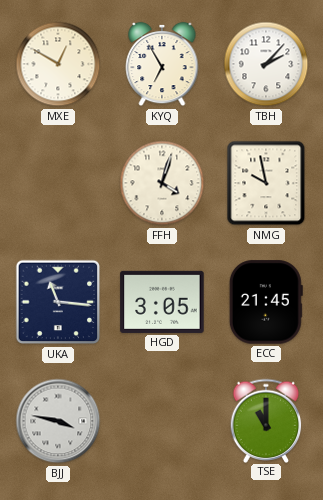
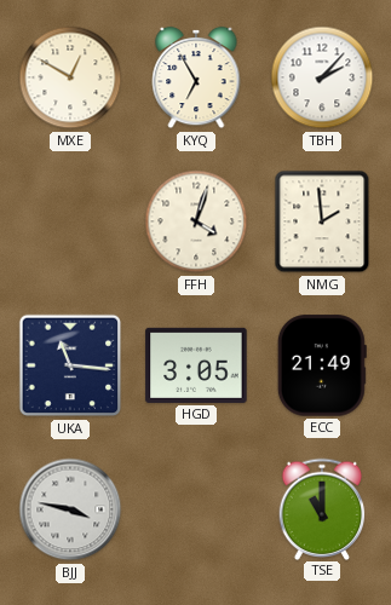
NMG: 9:58 -> 1:59 (322, 221)
ECC: 21:45 -> 21:49 (322, 365)
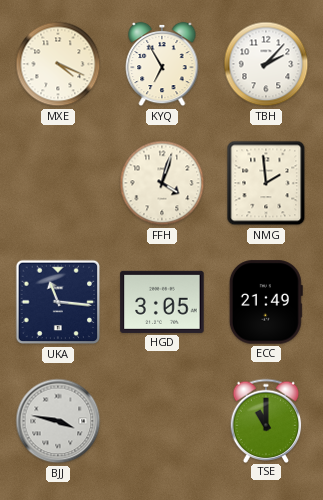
MXE: 12:50 -> 4:19 (58, 64)
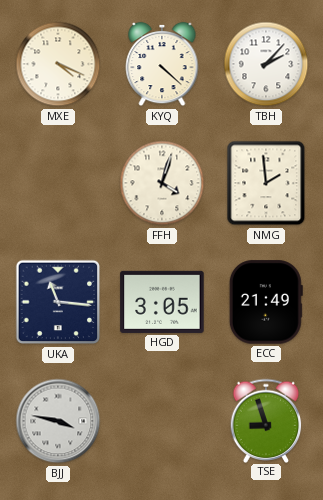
KYQ: 6:55 -> 4:22 (162, 64)
TSE: 11:00 -> 8:57 (266, 420)
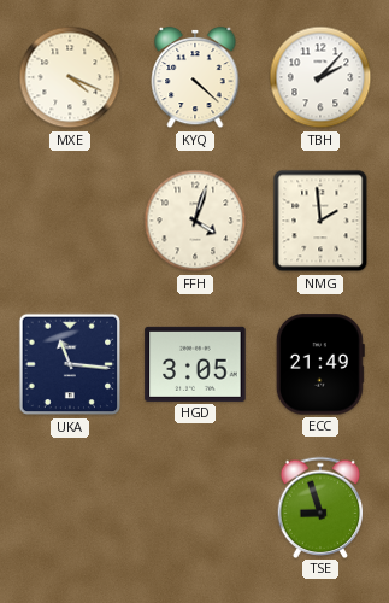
BJJ: 3:47 -> none (58, 421)
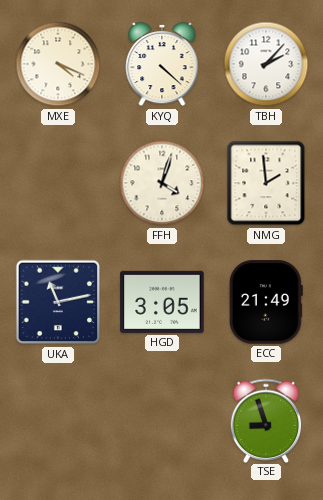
UKA: 11:16 -> 11:13 (58, 302)
